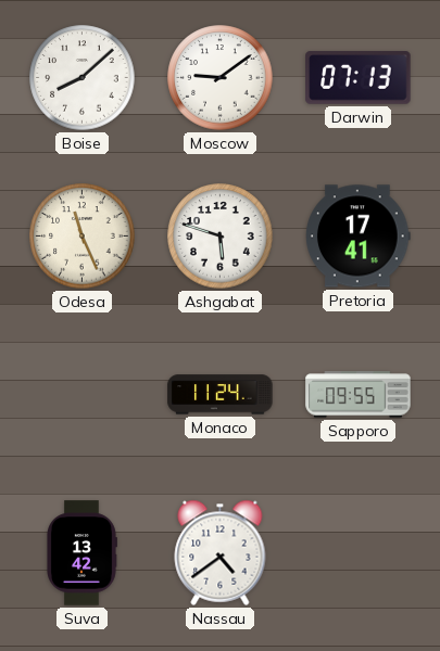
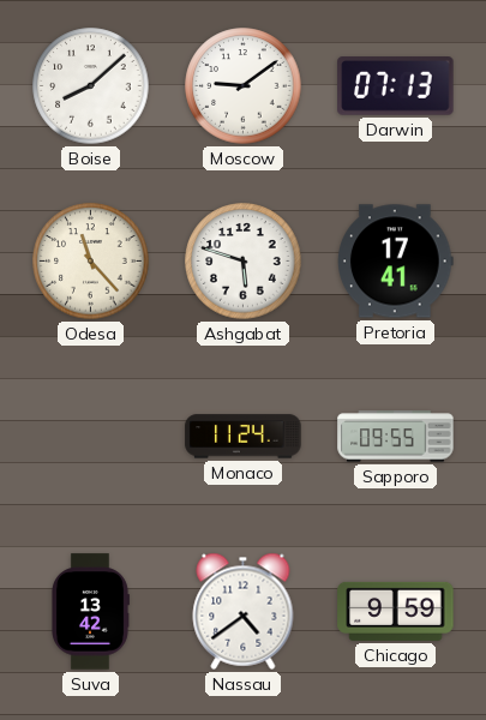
Odesa: 11:26 -> 11:23 (91, 262)
Chicago: none -> 9:59 (396, 611)
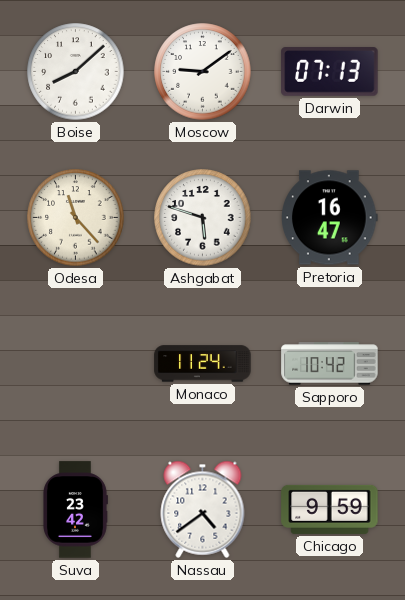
Pretoria: 17:41 -> 16:47 (330, 218)
Sapporo: 09:55 -> 10:42 (330, 364)
Suva: 13:42 -> 23:42 (76, 510)
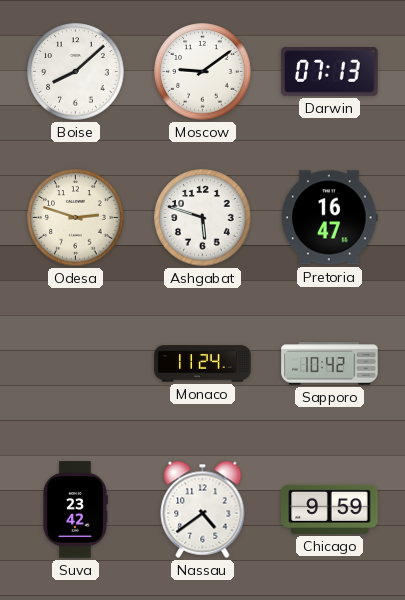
Odesa: 11:23 -> 2:48 (76, 218)
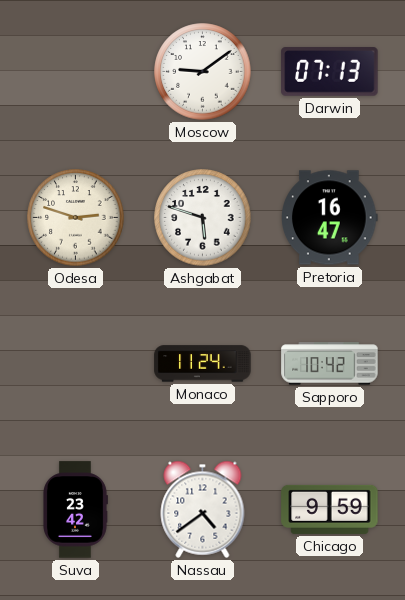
Boise: 8:08 -> none (76, 72)
